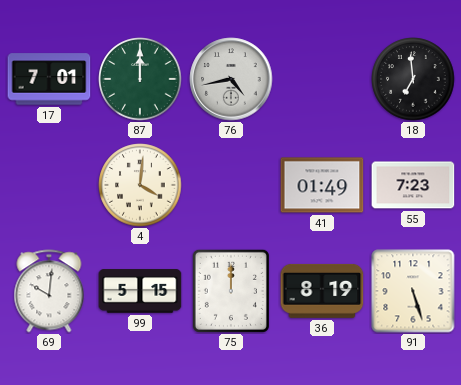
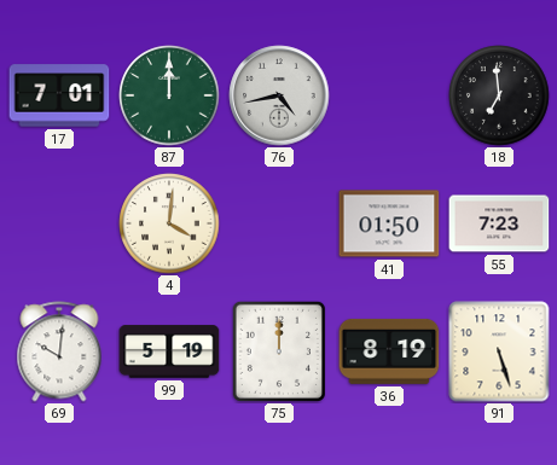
41: 01:49 -> 01:50 (389, 223)
99: 5:15 -> 5:19 (169, 351)
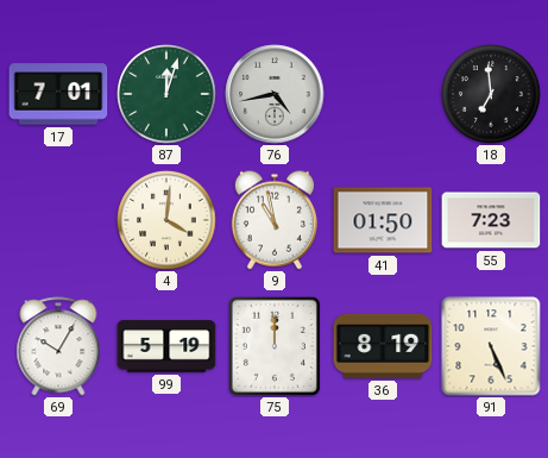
87: 12:00 -> 12:03 (166, 94)
9: none -> 10:58 (275, 220)
69: 10:01 -> 10:05 (58, 346)
91: 5:27 -> 5:26 (491, 346)
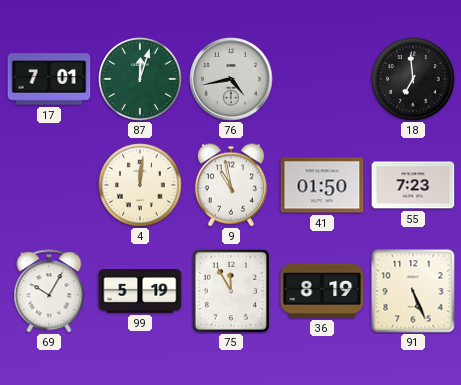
4: 4:01 -> 12:01 (140, 185)
75: 12:00 -> 11:55 (231, 291)
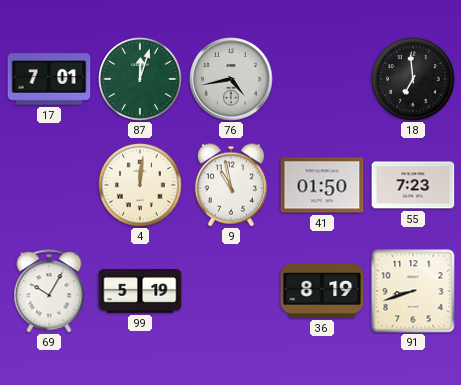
75: 11:55 -> none (231, 291)
91: 5:26 -> 8:42 (413, 291)
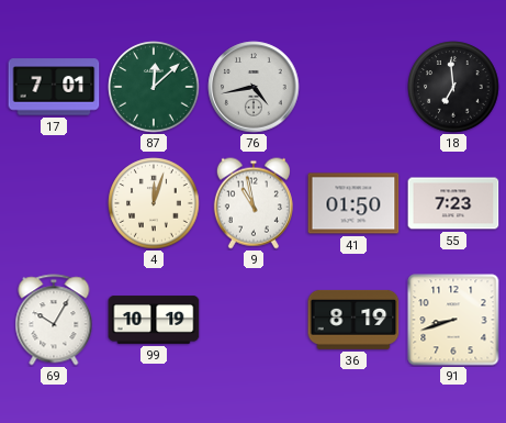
87: 12:03 -> 12:08 (154, 87)
4: 12:01 -> 12:03 (154, 203)
99: 5:19 -> 10:19 (154, 320)
